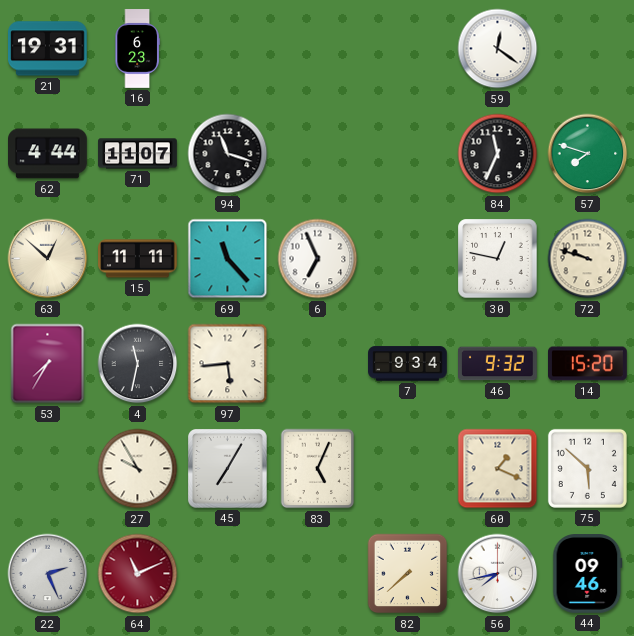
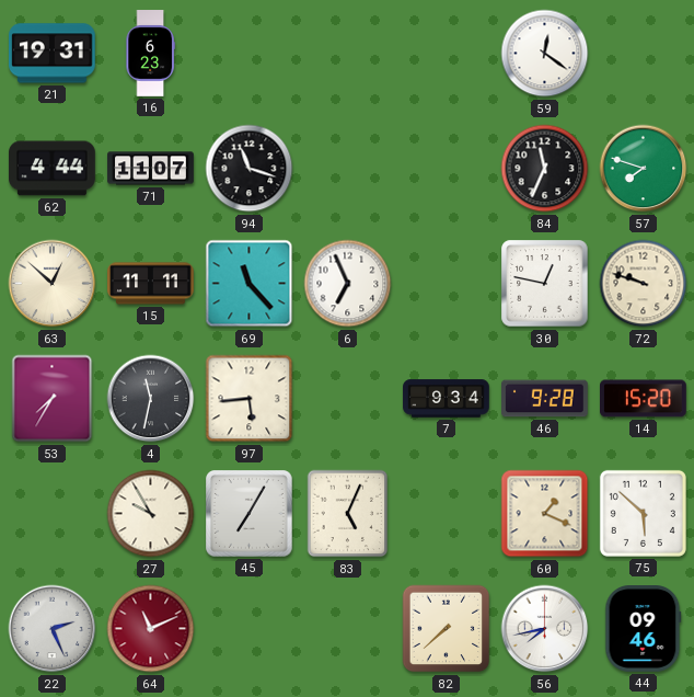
46: 9:32 -> 9:28 (545, 399)
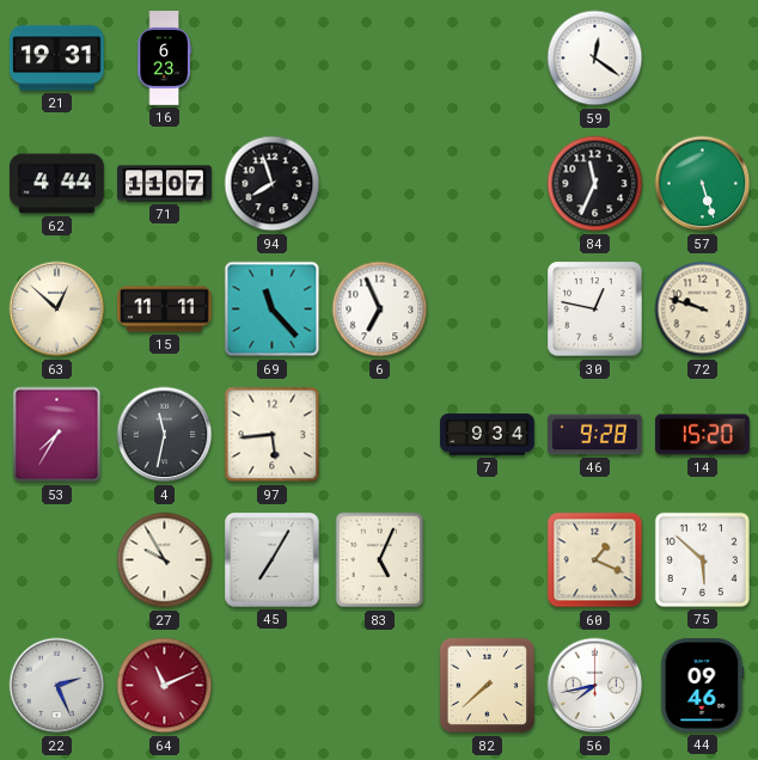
94: 11:18 -> 7:57 (273, 184)
57: 7:48 -> 5:27 (703, 184)
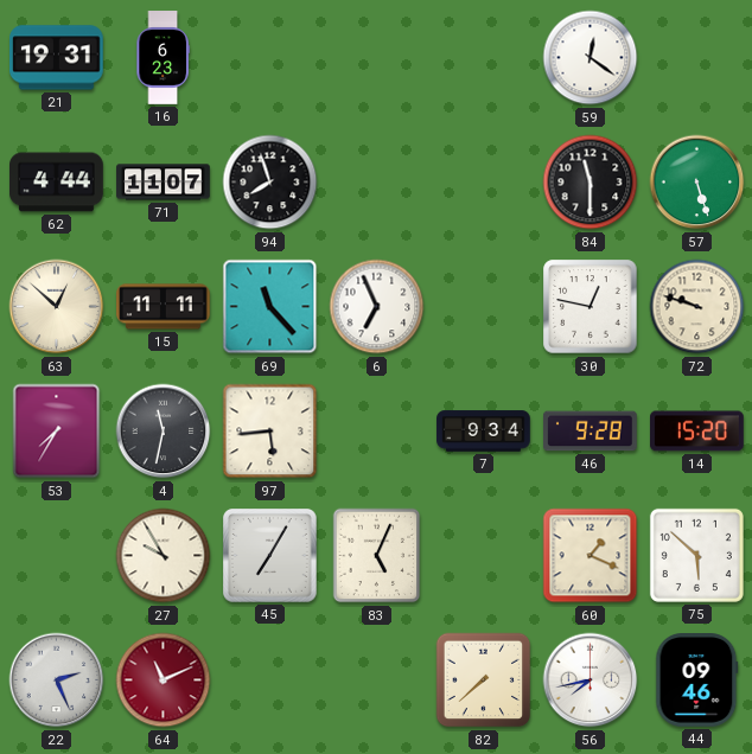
84: 11:34 -> 11:30 (591, 183)
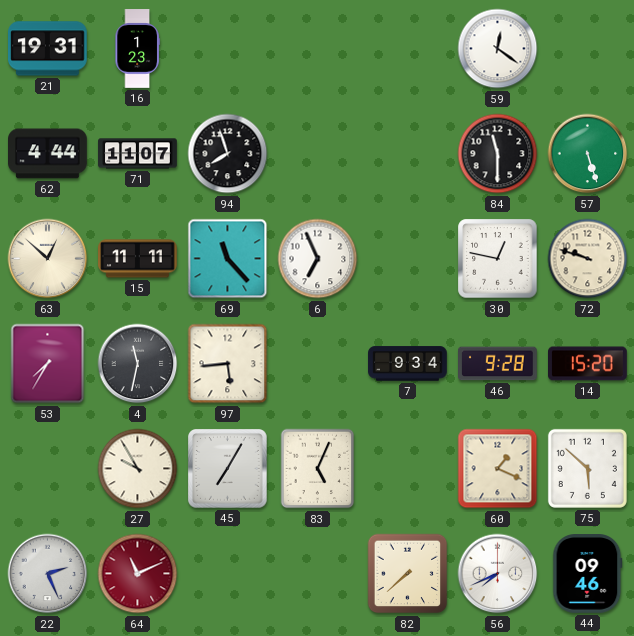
16: 6:23 -> 1:23 (137, 49)
56: 7:43 -> 7:41 (498, 574)
